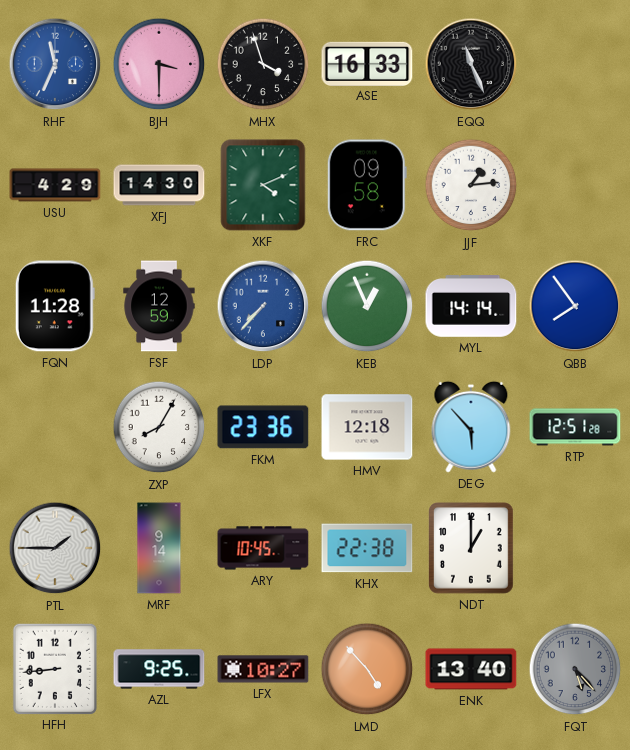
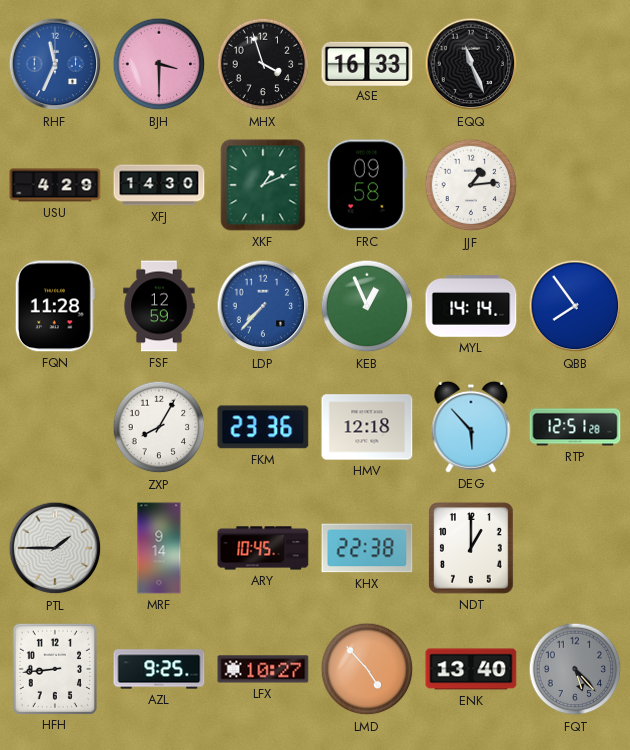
XKF: 4:11 -> 1:11 (263, 185)
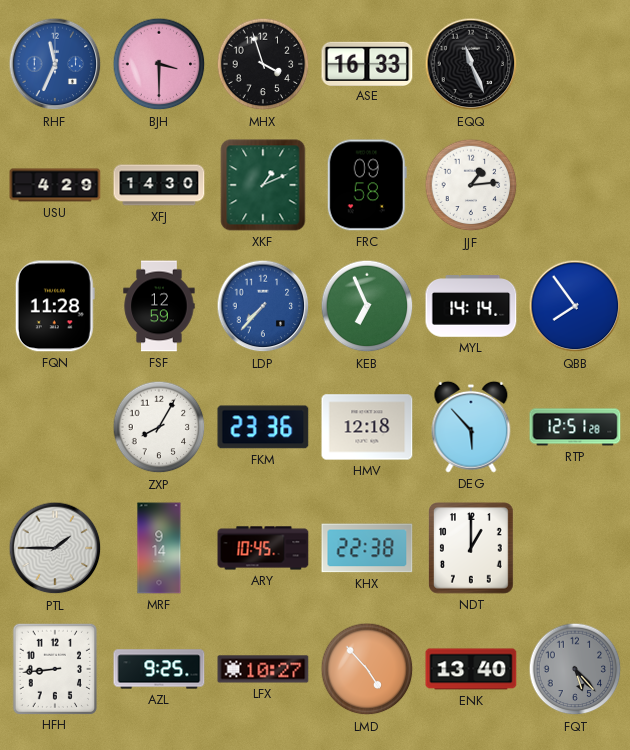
KEB: 12:56 -> 6:56 (367, 306)
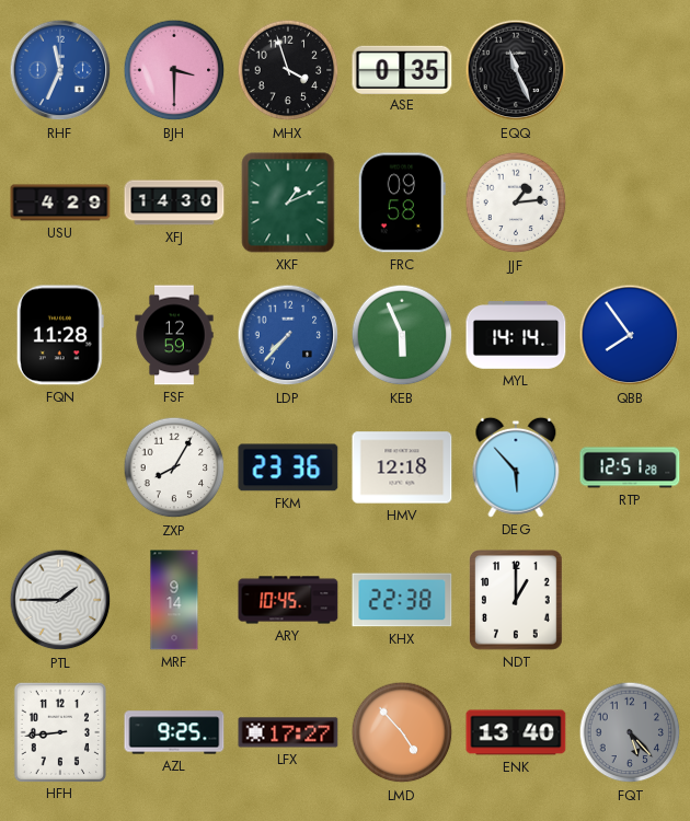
ASE: 16:33 -> 0:35 (402, 69)
KEB: 6:56 -> 5:56 (402, 335)
LFX: 10:27 -> 17:27 (288, 732)
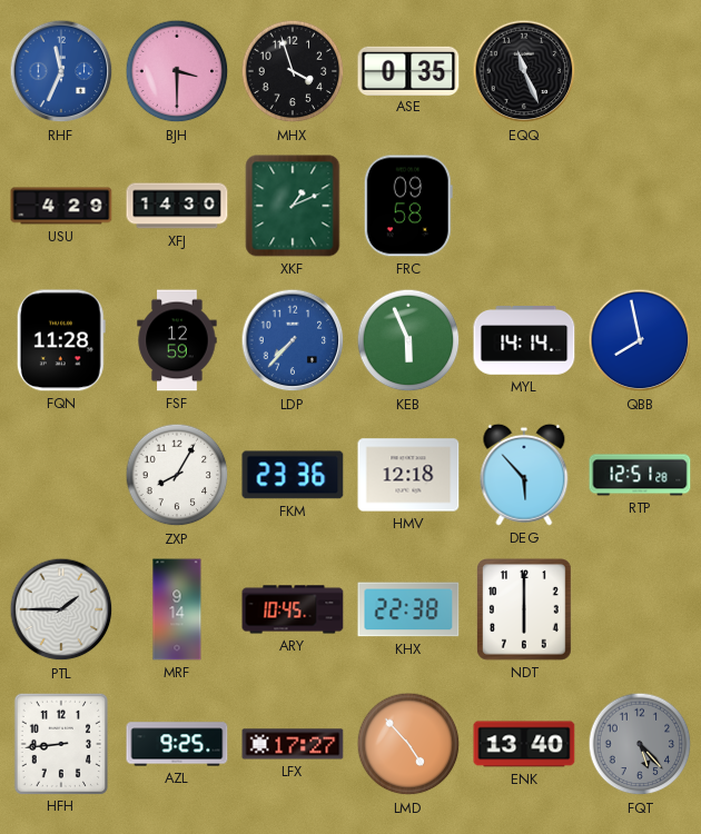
JJF: 1:14 -> none (516, 203)
QBB: 7:54 -> 7:58 (640, 340)
NDT: 1:00 -> 6:00 (525, 609)
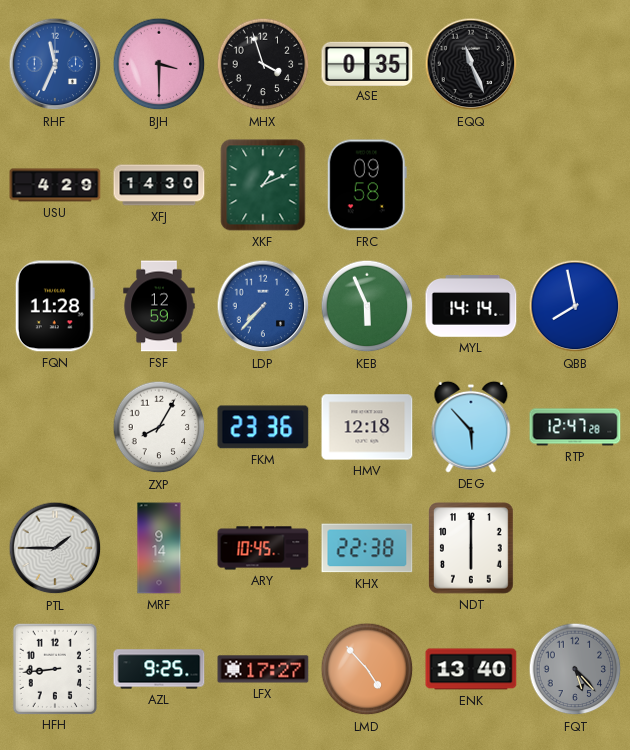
RTP: 12:51 -> 12:47 (575, 427)
